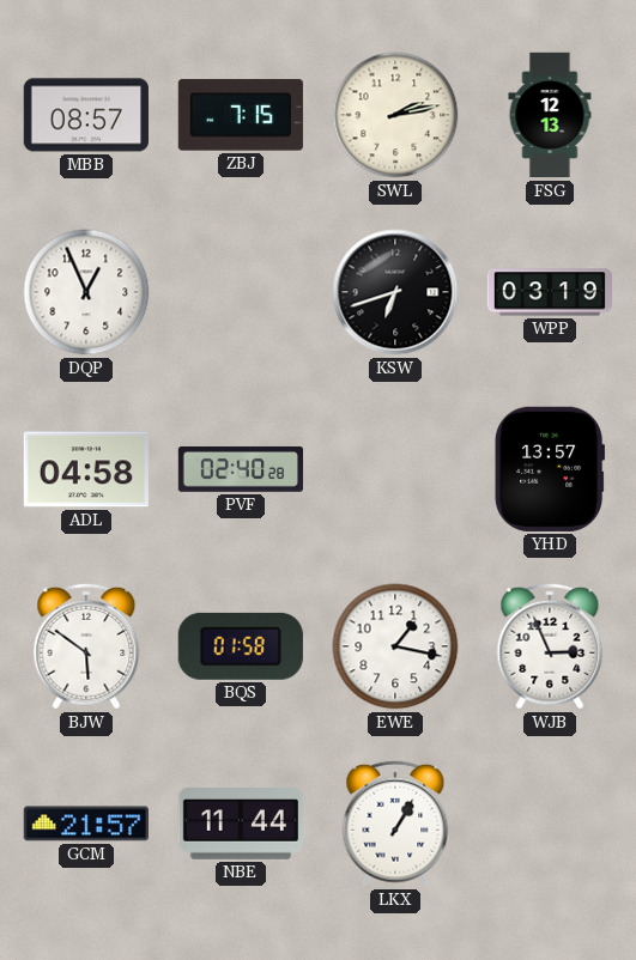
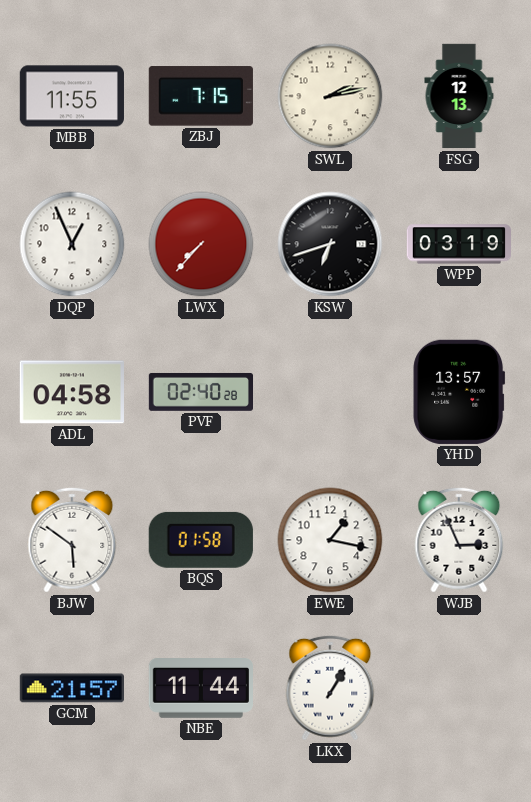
MBB: 08:57 -> 11:55 (72, 96)
LWX: none -> 7:37 (201, 244)
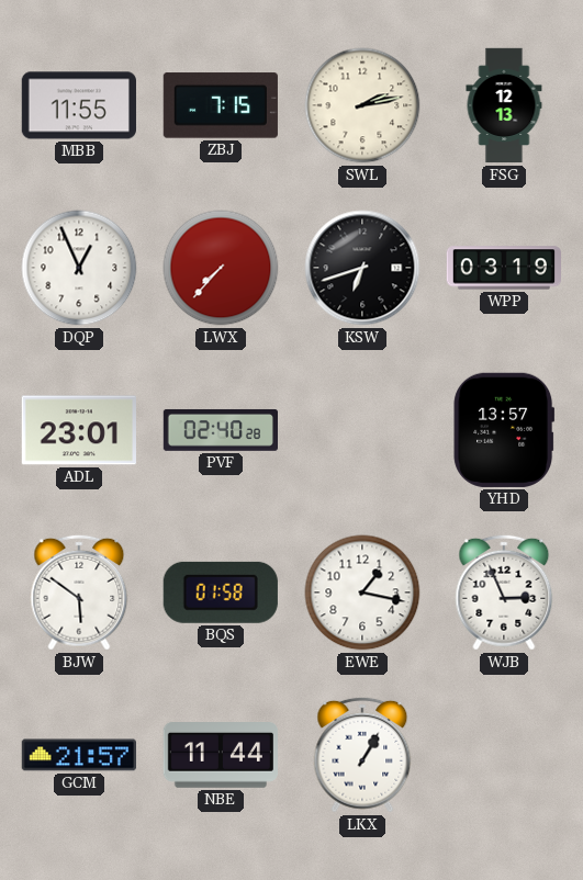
ADL: 04:58 -> 23:01 (79, 430)
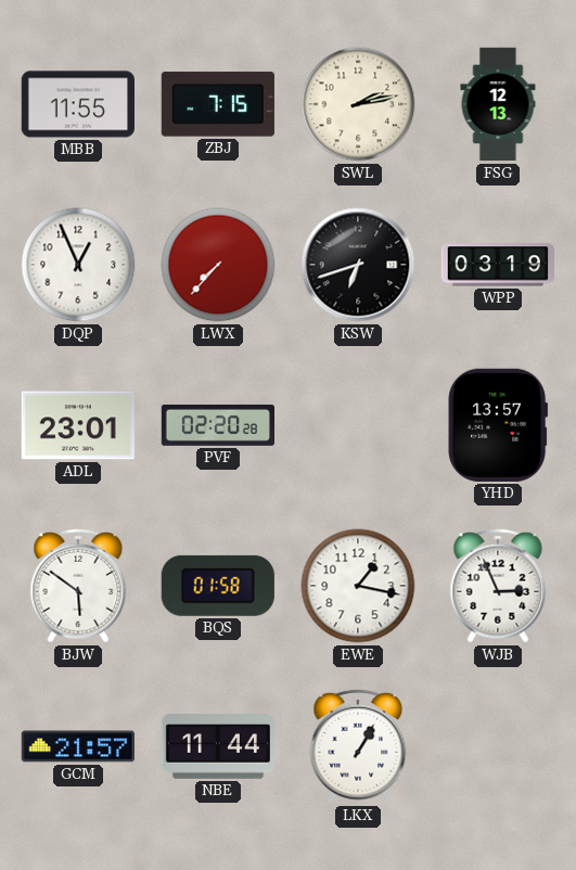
PVF: 02:40 -> 02:20 (217, 425)
